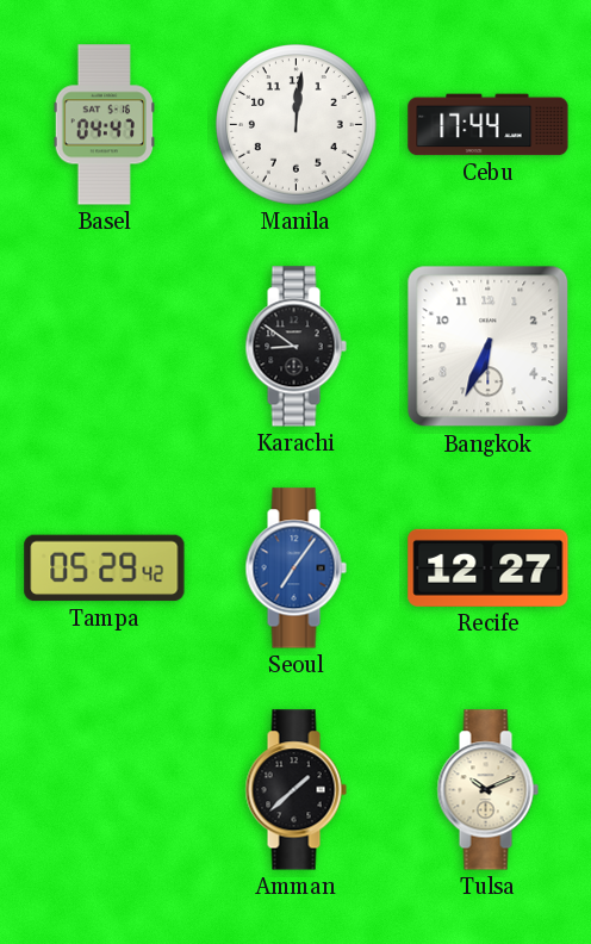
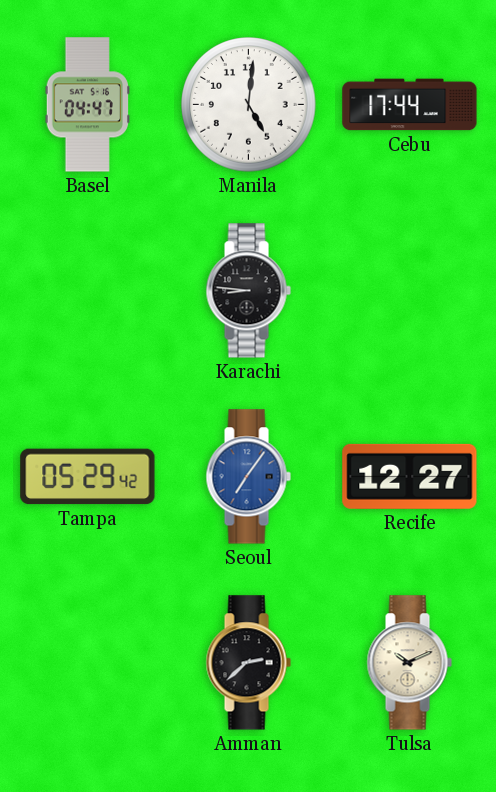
Manila: 12:01 -> 5:01 (249, 105)
Karachi: 8:51 -> 8:46 (248, 291)
Bangkok: 6:34 -> none (489, 347)
Amman: 1:38 -> 2:38 (248, 663)
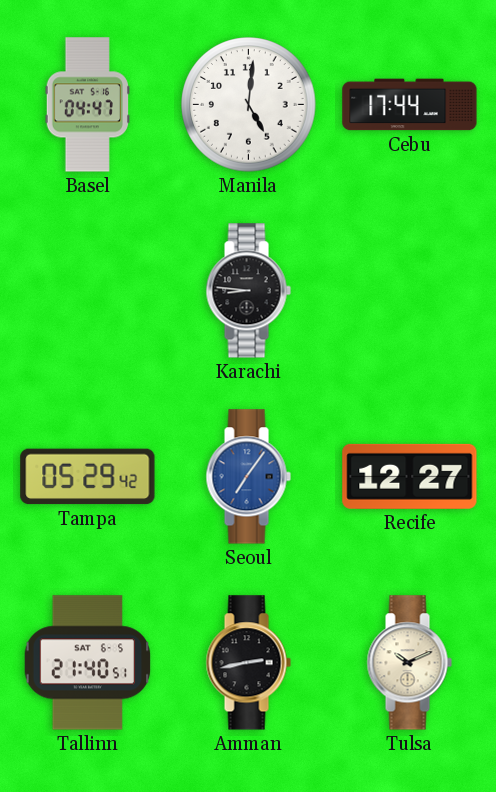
Tallinn: none -> 21:40 (88, 663)
Amman: 2:38 -> 2:43 (248, 663)
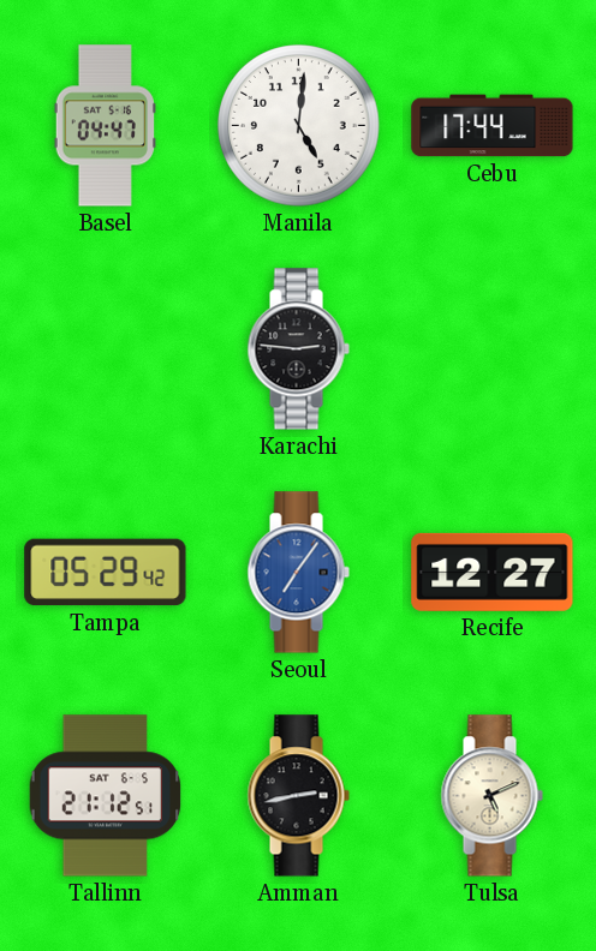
Karachi: 8:46 -> 2:46 (298, 349)
Tallinn: 21:40 -> 21:12 (106, 796)
Tulsa: 10:11 -> 5:11 (491, 796)
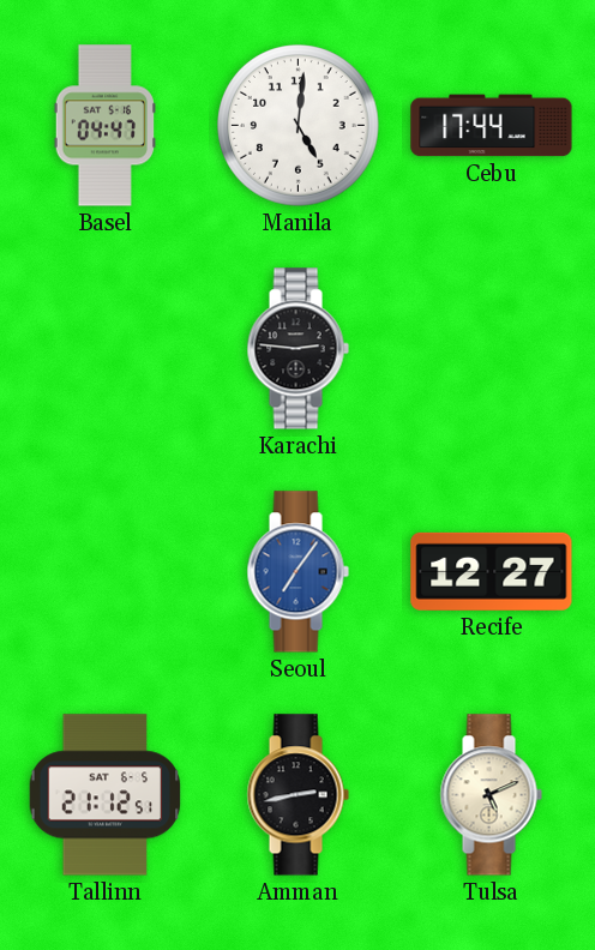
Tampa: 05:29 -> none (106, 573)
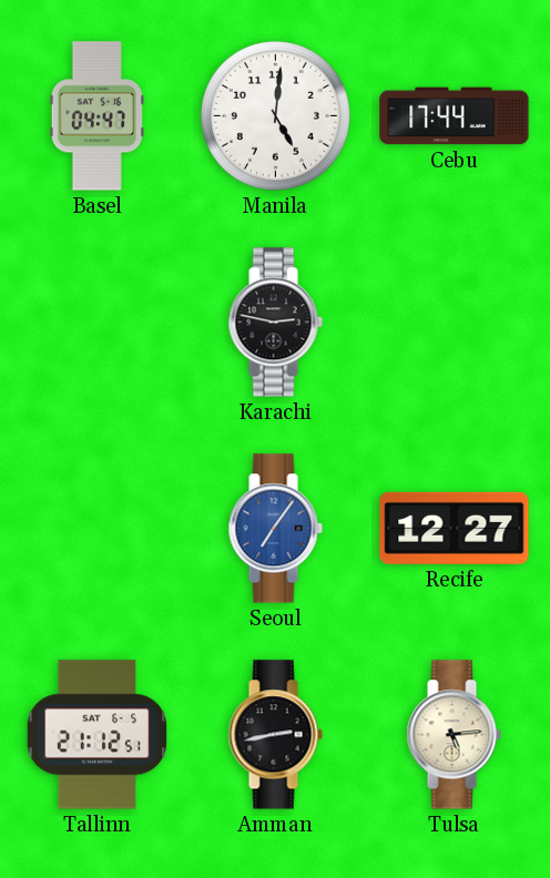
Karachi: 2:46 -> 2:47 (275, 323)
Tulsa: 5:11 -> 5:14 (454, 735)
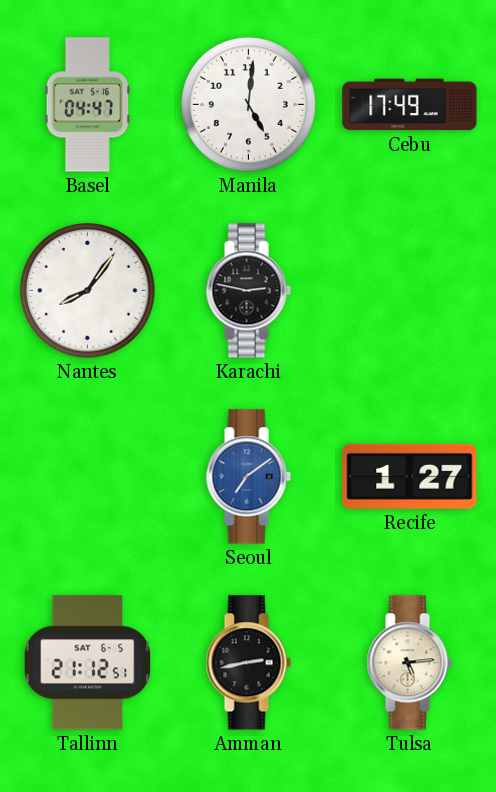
Cebu: 17:44 -> 17:49 (410, 105)
Nantes: none -> 8:06 (88, 291)
Seoul: 7:06 -> 7:09 (248, 477)
Recife: 12:27 -> 1:27 (410, 476)
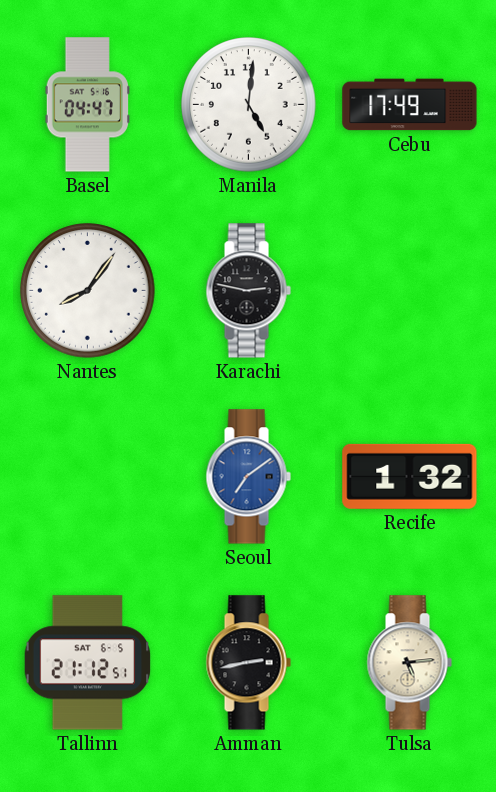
Recife: 1:27 -> 1:32 (410, 476)
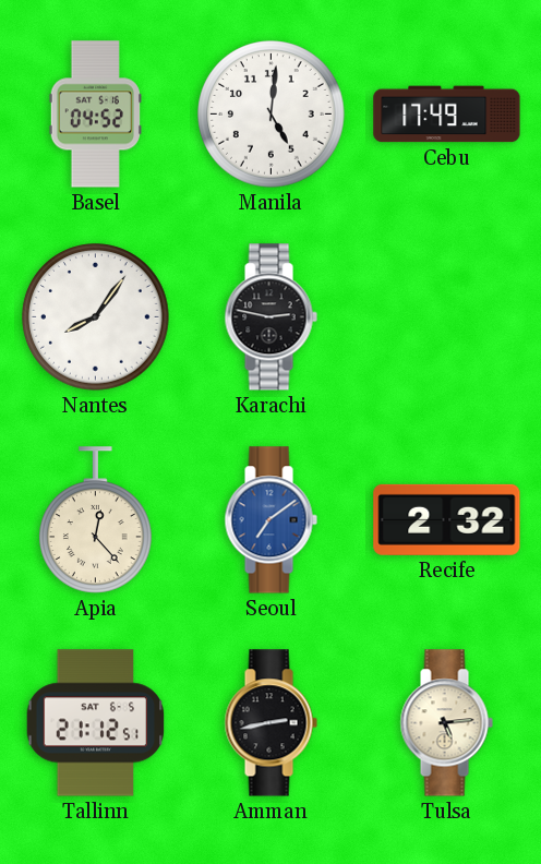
Basel: 04:47 -> 04:52 (95, 115)
Apia: none -> 12:23 (96, 520)
Recife: 1:32 -> 2:32 (447, 519)
